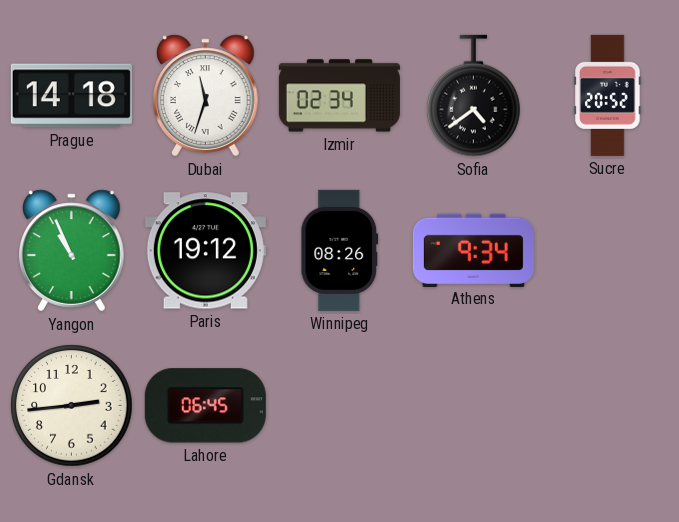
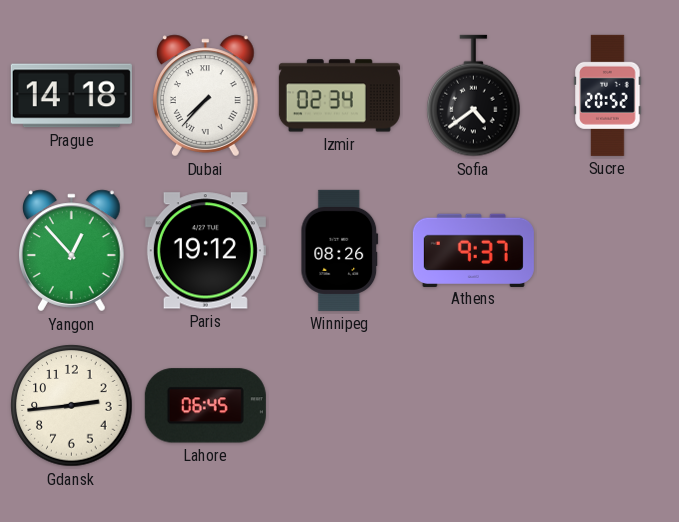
Dubai: 11:33 -> 7:37 (206, 96)
Yangon: 10:56 -> 12:53 (72, 251)
Athens: 9:34 -> 9:37 (473, 250)
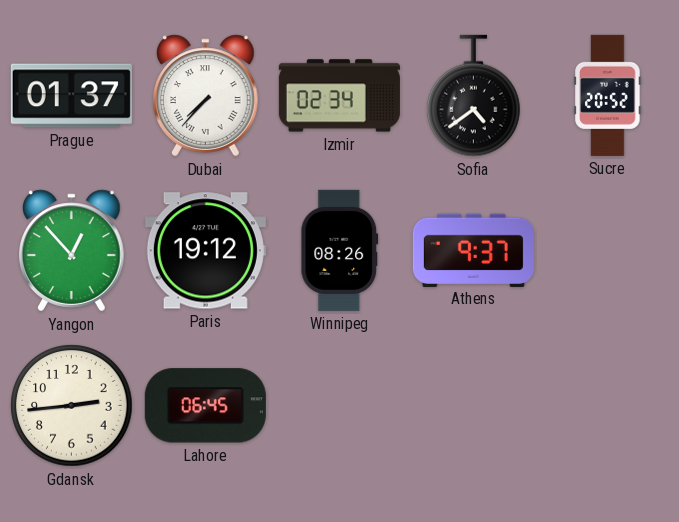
Prague: 14:18 -> 01:37 (71, 96)
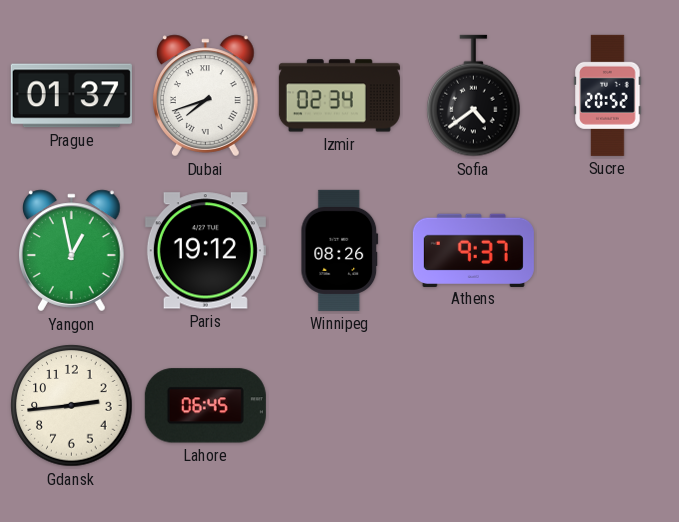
Dubai: 7:37 -> 7:42 (206, 96)
Yangon: 12:53 -> 12:58 (72, 251)
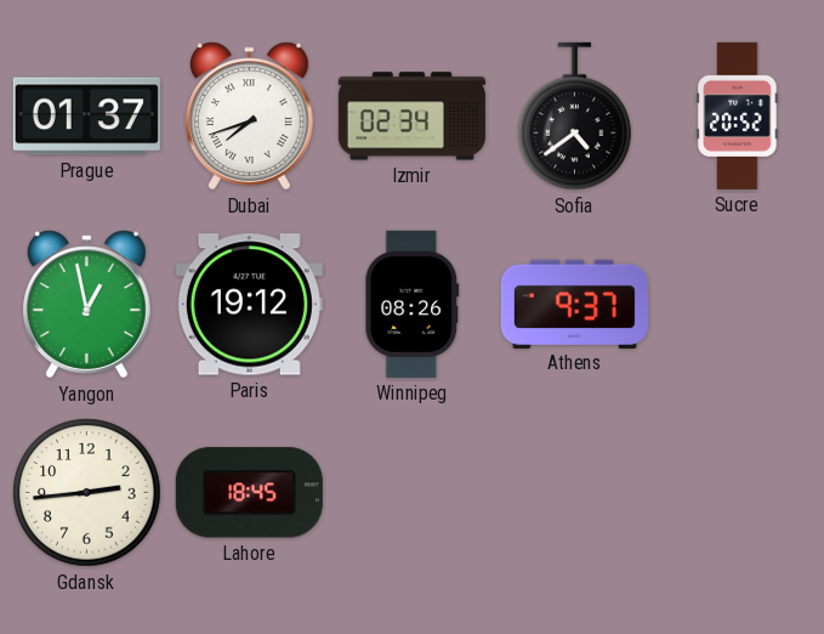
Lahore: 06:45 -> 18:45 (249, 493)
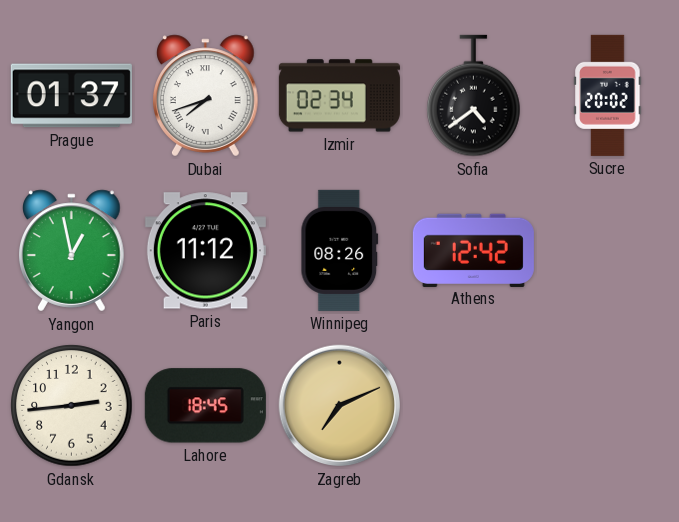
Sucre: 20:52 -> 20:02 (608, 95)
Paris: 19:12 -> 11:12 (205, 251)
Athens: 9:37 -> 12:42 (473, 250)
Zagreb: none -> 7:11 (340, 406)
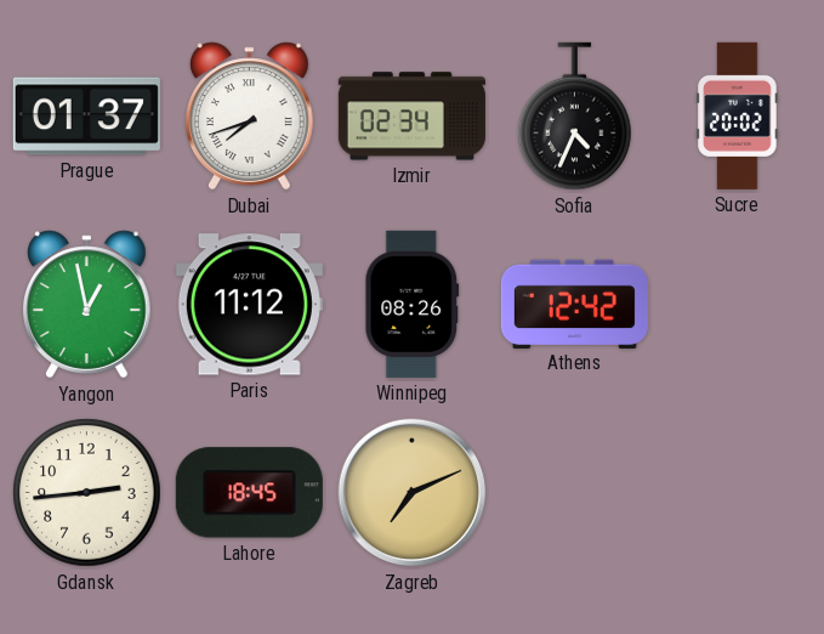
Sofia: 4:39 -> 4:34 (575, 117)
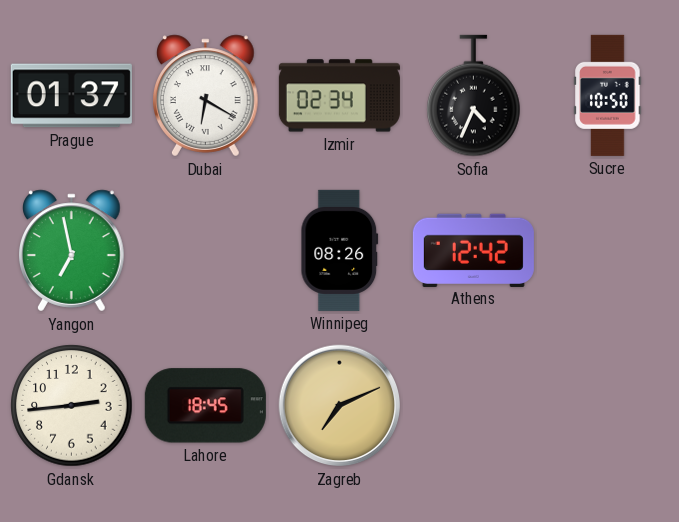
Dubai: 7:42 -> 6:20 (206, 96)
Sucre: 20:02 -> 10:50 (608, 95)
Yangon: 12:58 -> 6:58 (72, 251)
Paris: 11:12 -> none (249, 305)
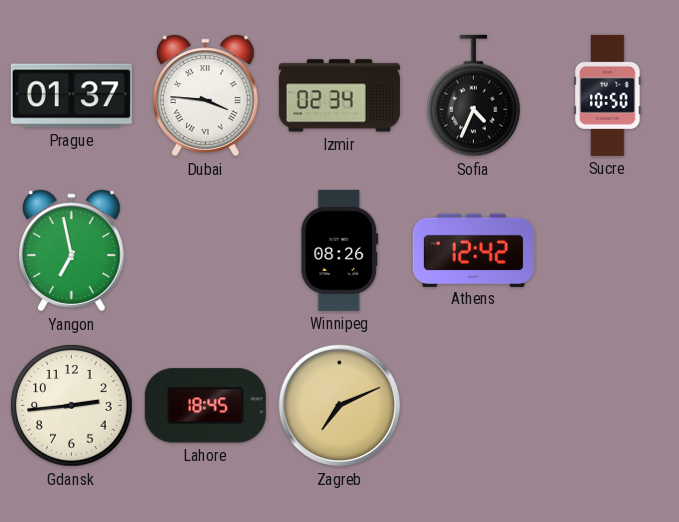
Dubai: 6:20 -> 3:46 (206, 96)
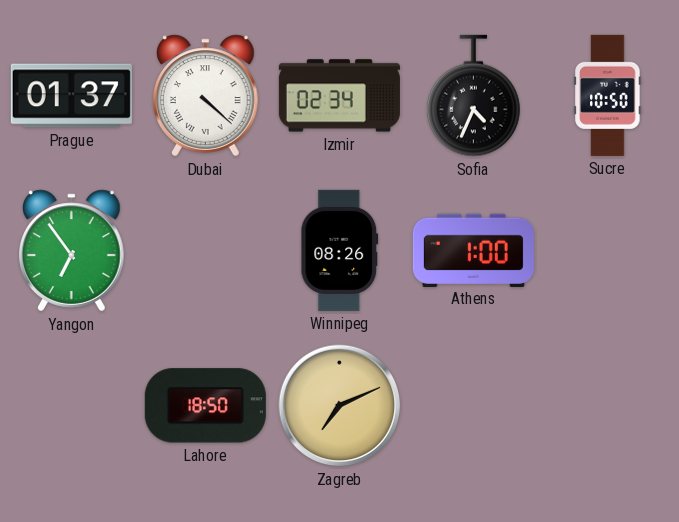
Dubai: 3:46 -> 4:22 (206, 96)
Yangon: 6:58 -> 6:54 (72, 251)
Athens: 12:42 -> 1:00 (473, 250)
Gdansk: 2:44 -> none (72, 406)
Lahore: 18:45 -> 18:50 (205, 406)
